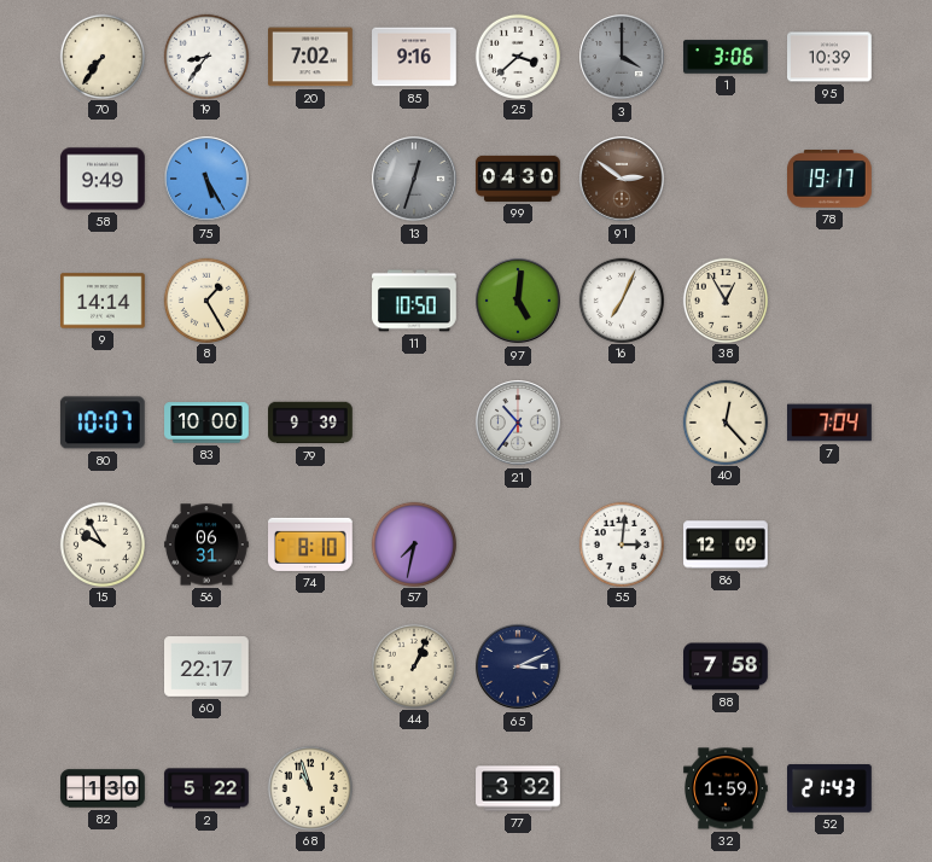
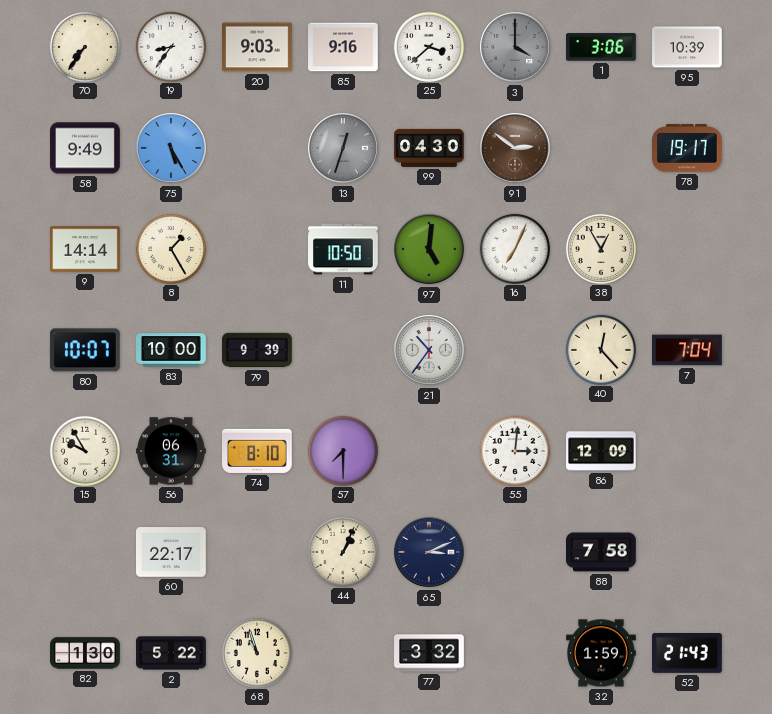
20: 7:02 -> 9:03 (257, 47)
57: 7:32 -> 7:30 (342, 450)
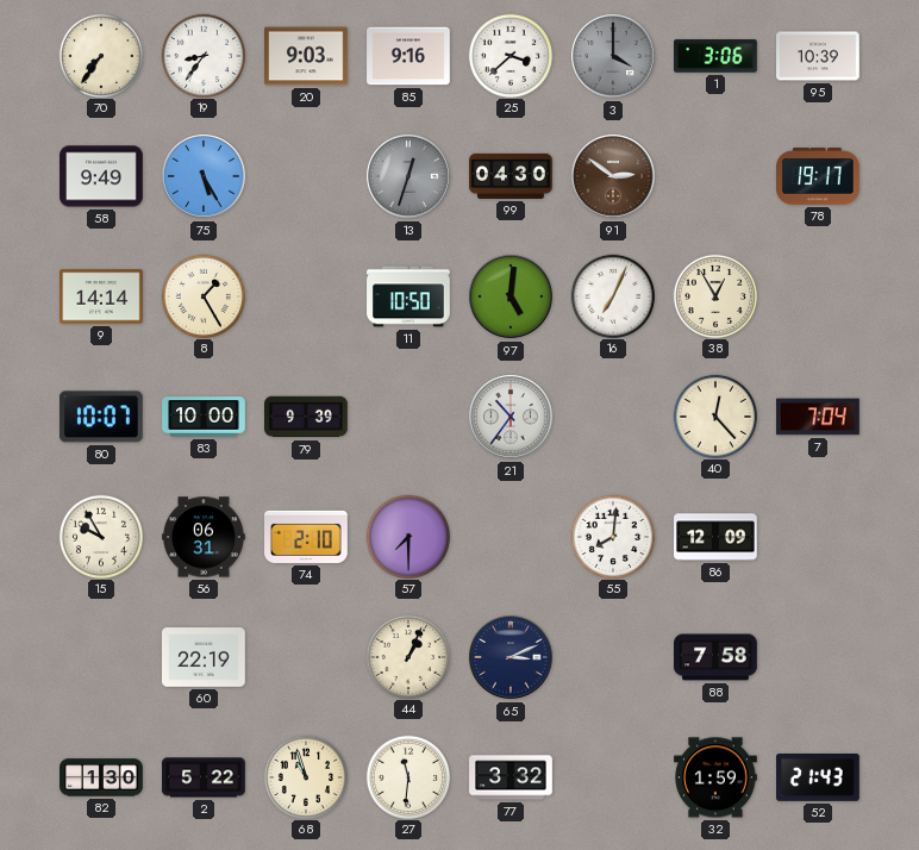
74: 8:10 -> 2:10 (307, 537)
55: 3:01 -> 8:01 (612, 536)
60: 22:17 -> 22:19 (204, 657)
27: none -> 11:31 (407, 776)
